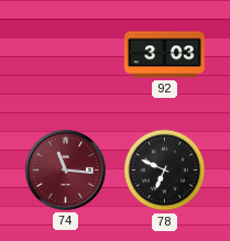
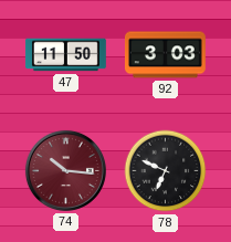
47: none -> 11:50 (65, 55)
74: 11:16 -> 10:16 (65, 170)
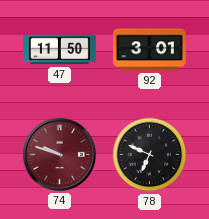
92: 3:03 -> 3:01 (149, 50)
74: 10:16 -> 9:48 (59, 154)
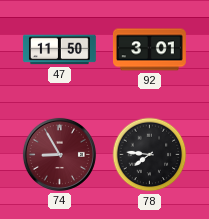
74: 9:48 -> 8:55 (59, 154)
78: 6:49 -> 7:46 (150, 155)
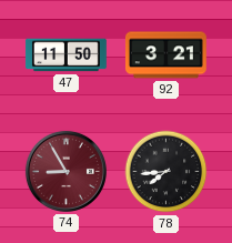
92: 3:01 -> 3:21 (165, 55)
78: 7:46 -> 7:44 (167, 172)
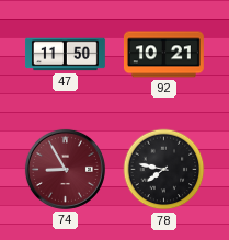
92: 3:21 -> 10:21 (163, 55)
78: 7:44 -> 7:47 (164, 170)
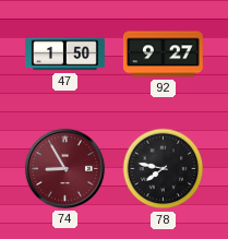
47: 11:50 -> 1:50 (64, 55)
92: 10:21 -> 9:27 (163, 55)
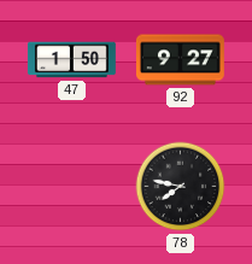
74: 8:55 -> none (64, 168)
